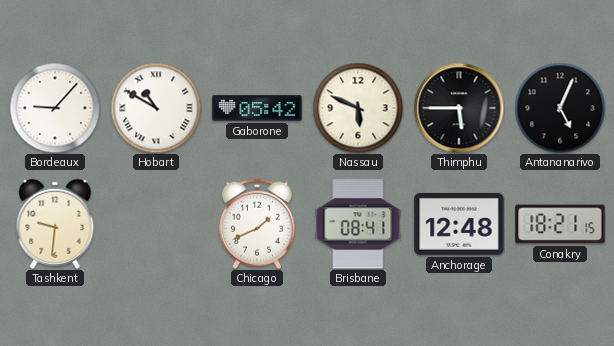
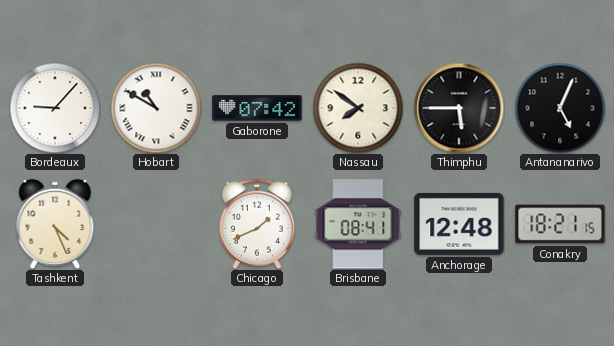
Gaborone: 05:42 -> 07:42 (257, 108)
Nassau: 5:49 -> 7:51 (358, 108)
Tashkent: 9:31 -> 4:26 (55, 224)
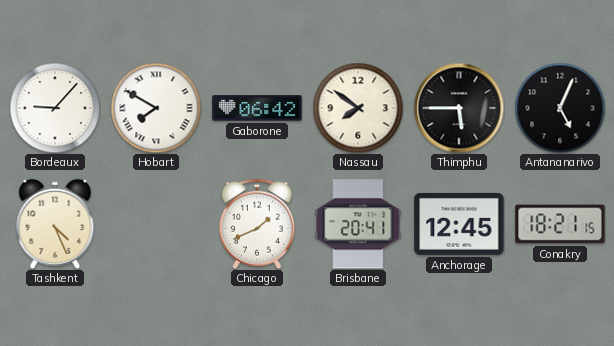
Hobart: 10:50 -> 7:50 (156, 108)
Gaborone: 07:42 -> 06:42 (257, 108)
Brisbane: 08:41 -> 20:41 (358, 224)
Anchorage: 12:48 -> 12:45 (459, 224)
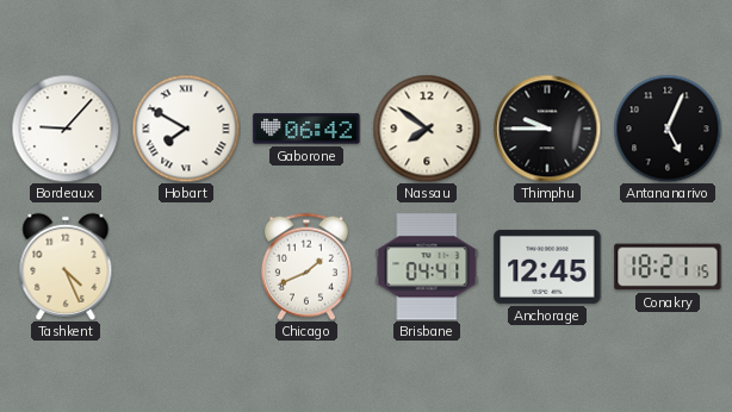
Thimphu: 5:45 -> 9:45 (547, 129)
Brisbane: 20:41 -> 04:41 (427, 267)
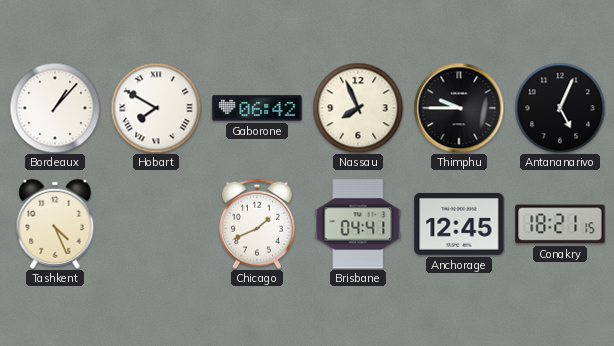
Bordeaux: 9:07 -> 1:07 (55, 108)
Nassau: 7:51 -> 7:56 (358, 108)
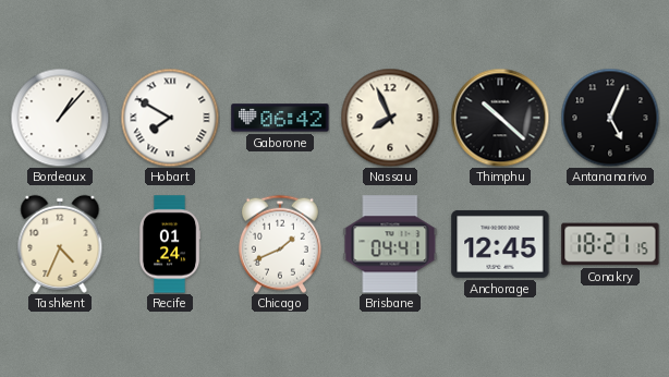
Thimphu: 9:45 -> 10:22 (500, 118)
Tashkent: 4:26 -> 4:34 (60, 244)
Recife: none -> 01:24 (170, 244)
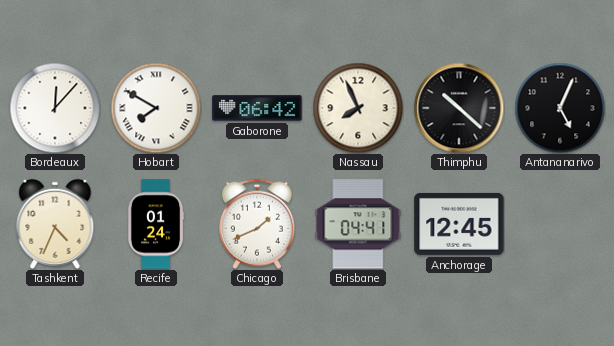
Bordeaux: 1:07 -> 12:07 (55, 108)
Conakry: 18:21 -> none (610, 244)
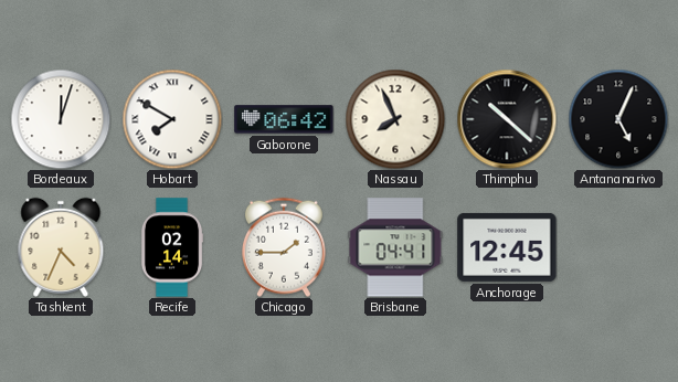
Bordeaux: 12:07 -> 12:03 (61, 119)
Recife: 01:24 -> 02:14 (172, 247)
Chicago: 1:41 -> 1:45 (284, 247)
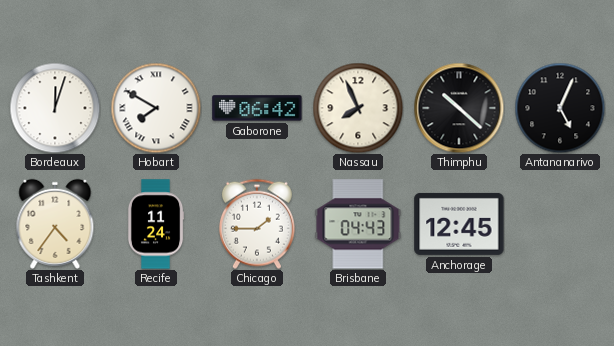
Tashkent: 4:34 -> 4:36 (55, 224)
Recife: 02:14 -> 11:24 (156, 224)
Brisbane: 04:41 -> 04:43 (358, 224)
